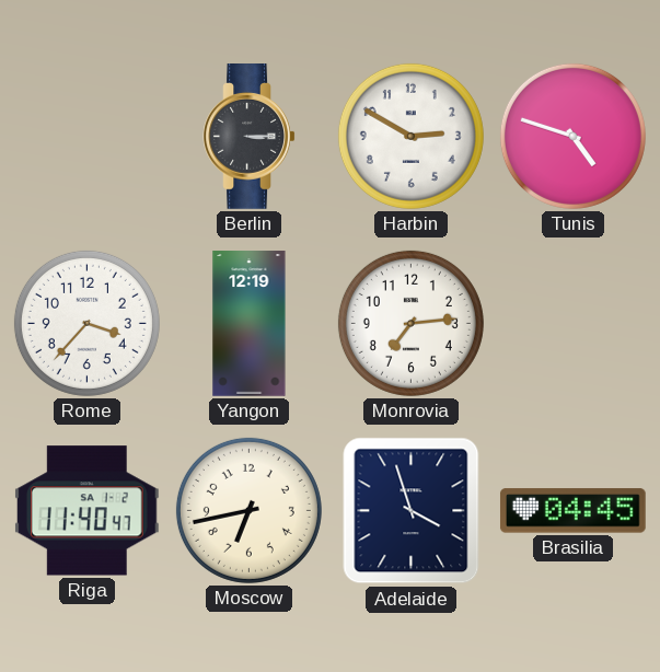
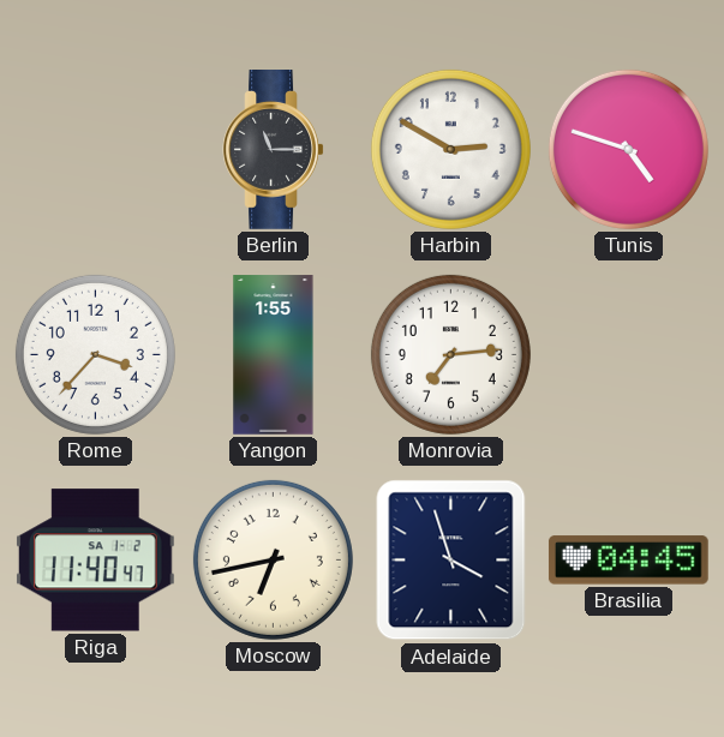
Berlin: 3:15 -> 11:15 (274, 150)
Yangon: 12:19 -> 1:55 (274, 355)
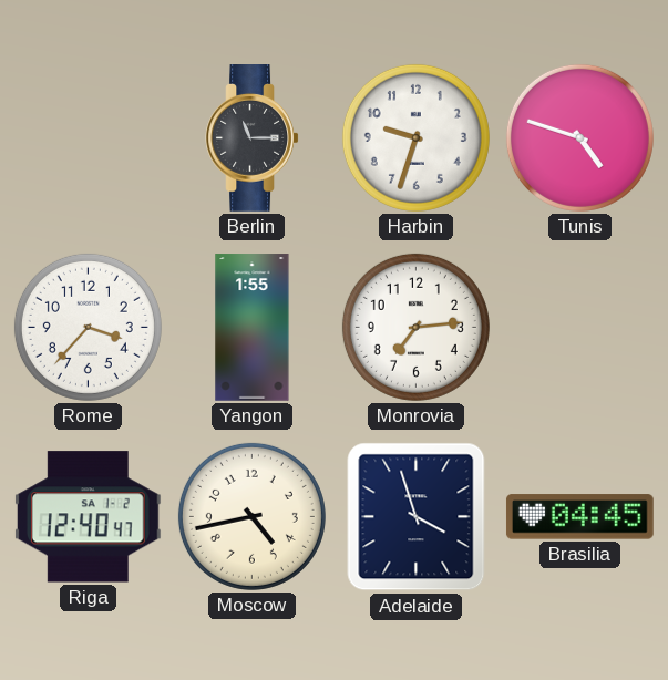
Harbin: 2:50 -> 9:33 (415, 137)
Riga: 11:40 -> 12:40 (88, 517)
Moscow: 6:43 -> 4:43 (251, 516)
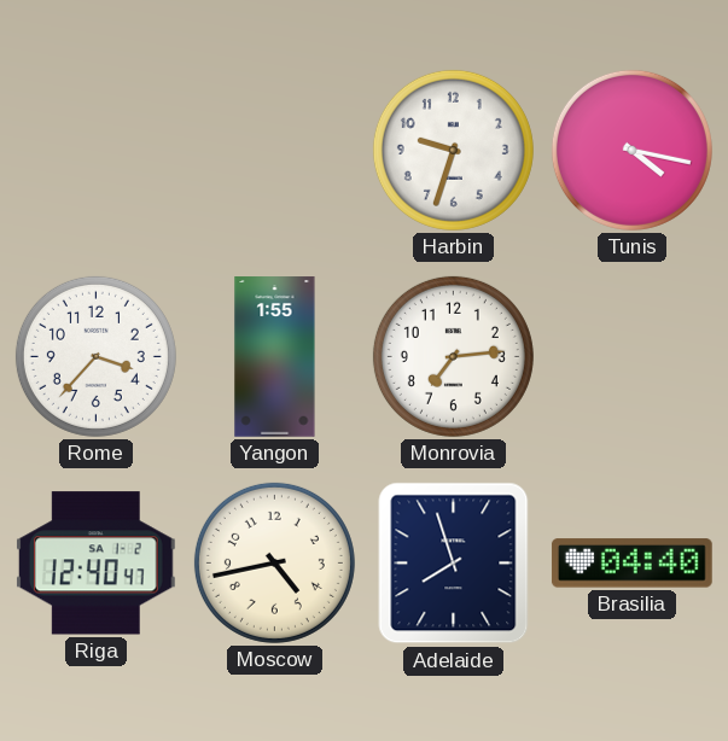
Berlin: 11:15 -> none (253, 138)
Tunis: 4:48 -> 4:17 (631, 150)
Adelaide: 3:57 -> 7:57 (454, 564)
Brasilia: 04:45 -> 04:40 (631, 564)
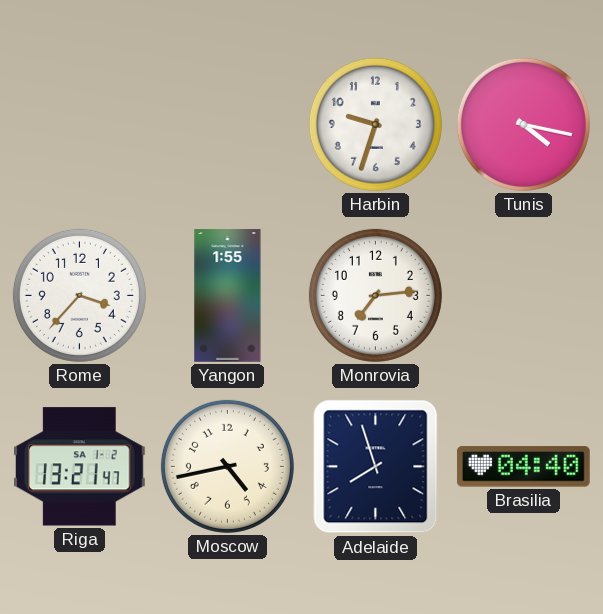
Riga: 12:40 -> 13:21 (79, 467)
